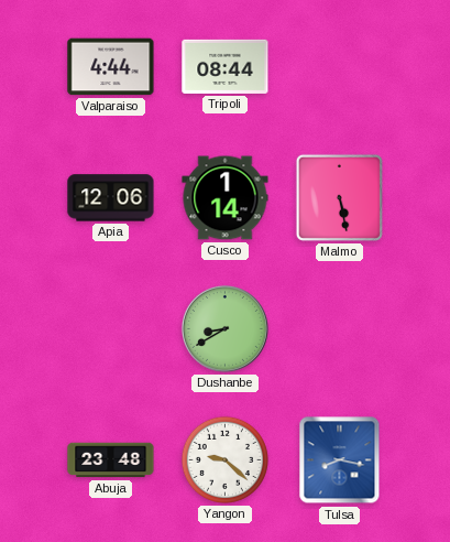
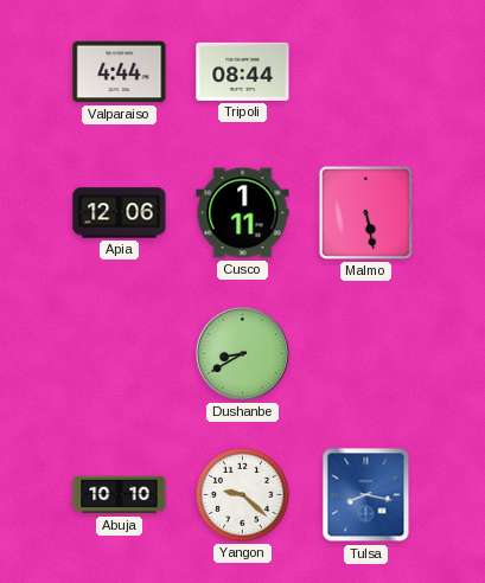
Cusco: 1:14 -> 1:11 (243, 213)
Abuja: 23:48 -> 10:10 (120, 495)
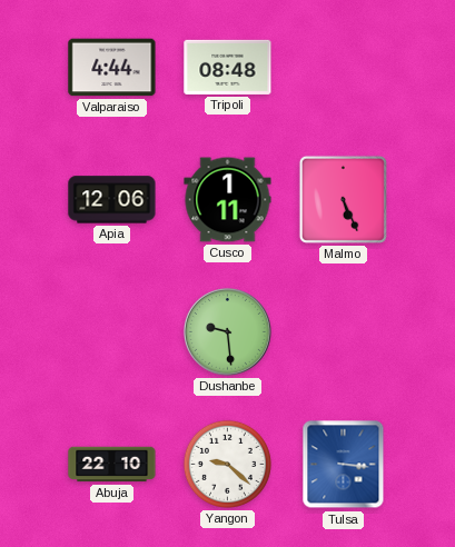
Tripoli: 08:44 -> 08:48 (228, 67)
Malmo: 5:28 -> 5:26 (343, 199)
Dushanbe: 8:40 -> 9:29 (227, 331)
Abuja: 10:10 -> 22:10 (112, 465)
Tulsa: 8:17 -> 3:16 (344, 465)
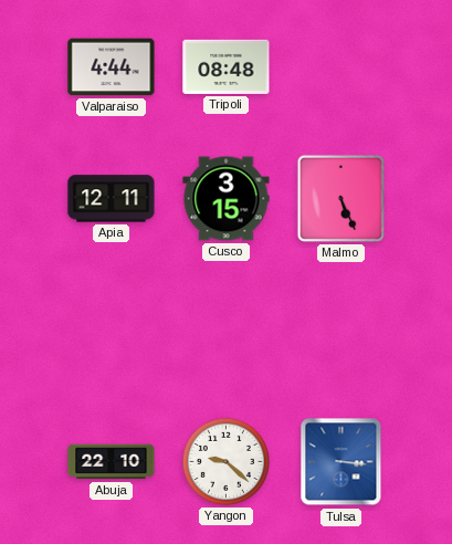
Apia: 12:06 -> 12:11 (112, 199)
Cusco: 1:11 -> 3:15 (227, 199)
Dushanbe: 9:29 -> none (227, 331)
